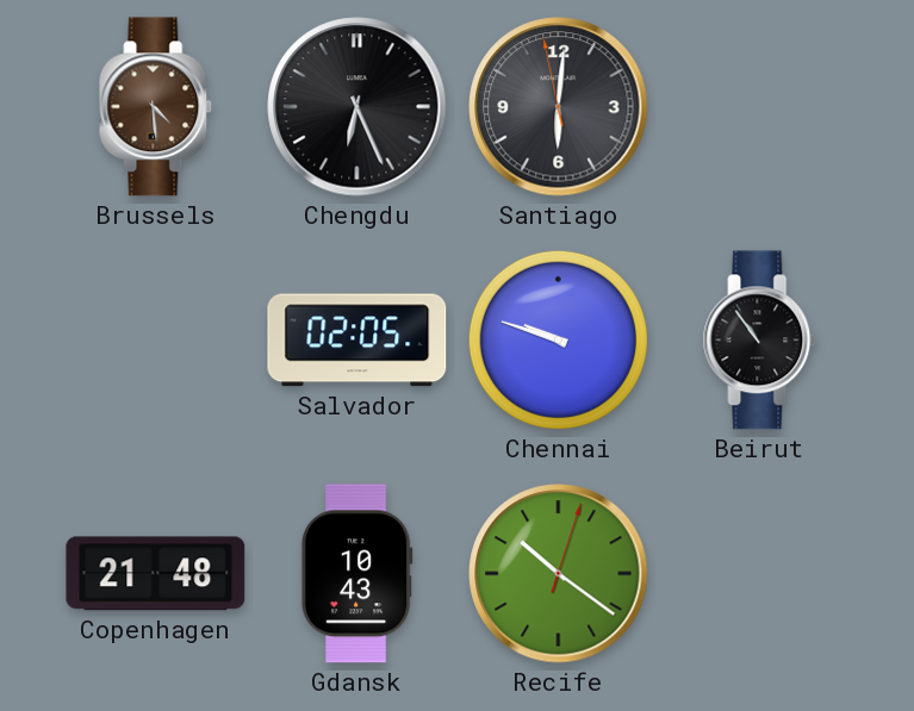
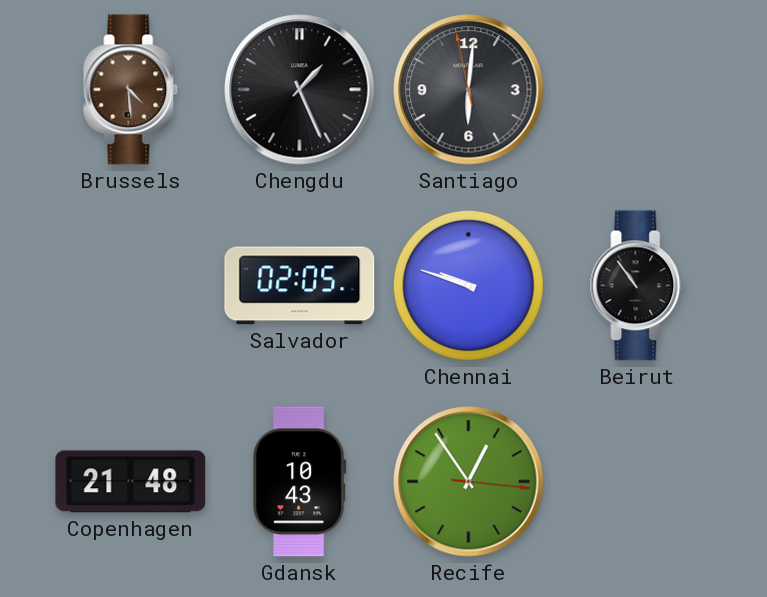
Chengdu: 6:26 -> 1:26 (300, 90)
Recife: 10:21 -> 12:54 (469, 482)
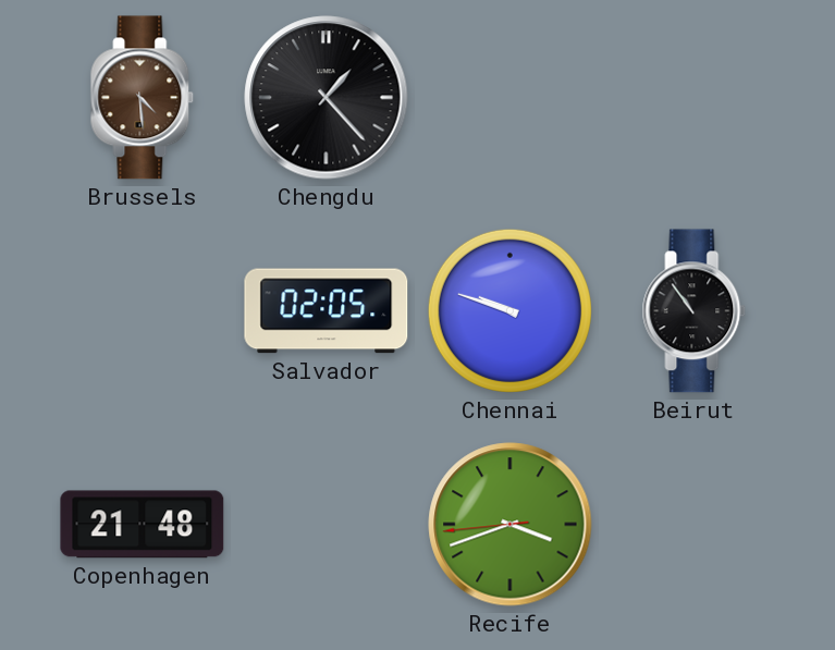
Chengdu: 1:26 -> 1:23 (327, 98)
Santiago: 6:00 -> none (469, 90)
Gdansk: 10:43 -> none (299, 482)
Recife: 12:54 -> 3:41 (511, 525)
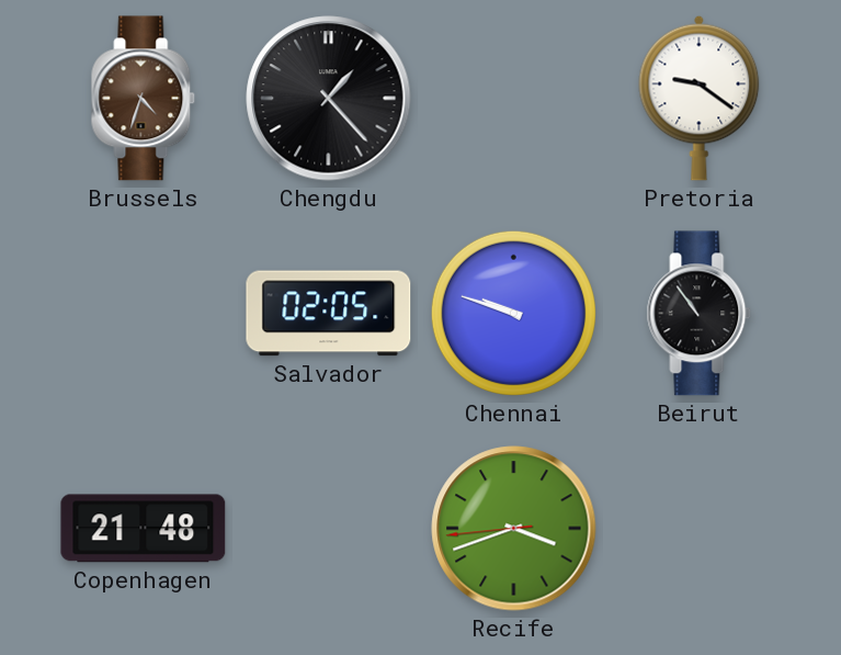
Brussels: 4:29 -> 4:33 (144, 99)
Pretoria: none -> 9:21 (700, 98)
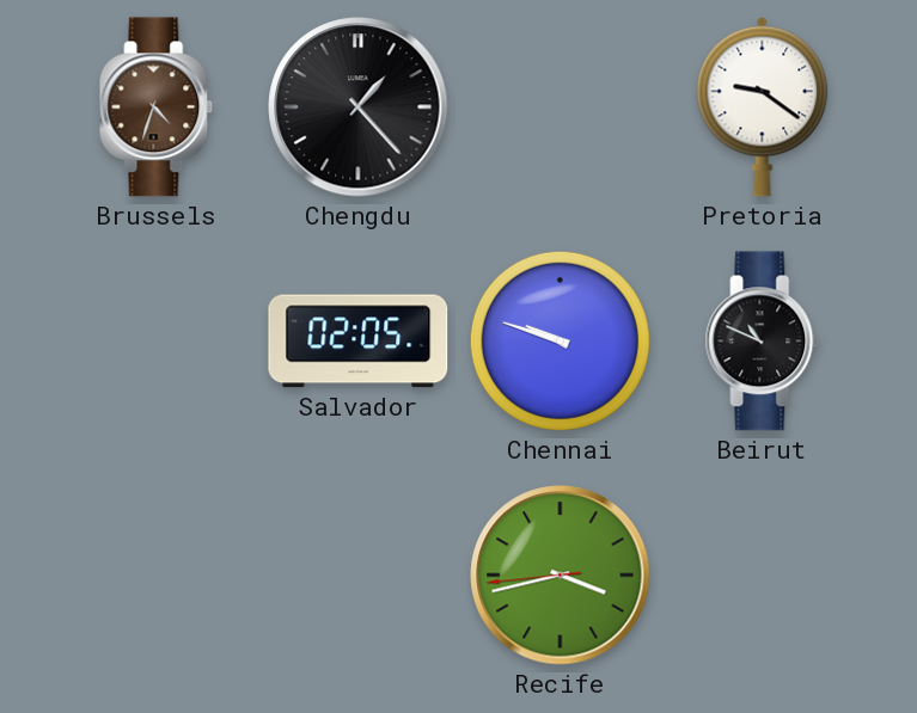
Beirut: 10:54 -> 10:49 (763, 342)
Copenhagen: 21:48 -> none (144, 529)
Recife: 3:41 -> 3:42 (561, 576)
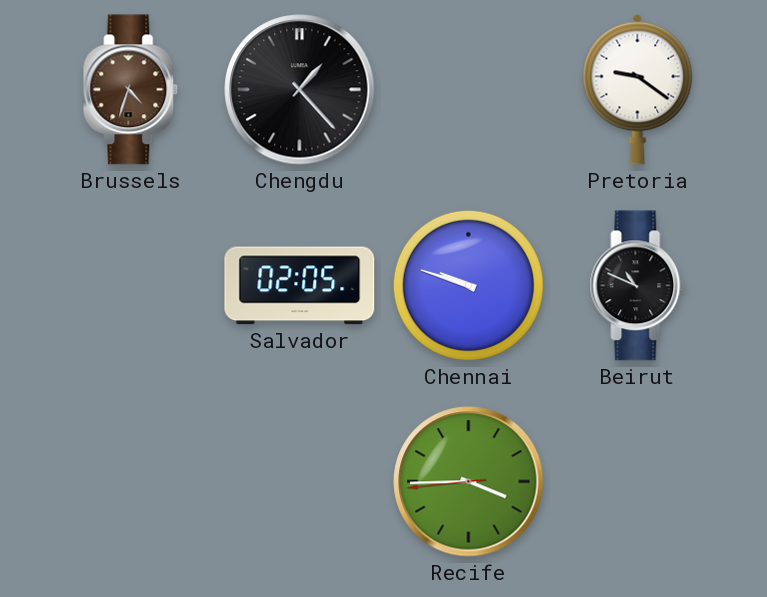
Recife: 3:42 -> 3:44 (469, 482)
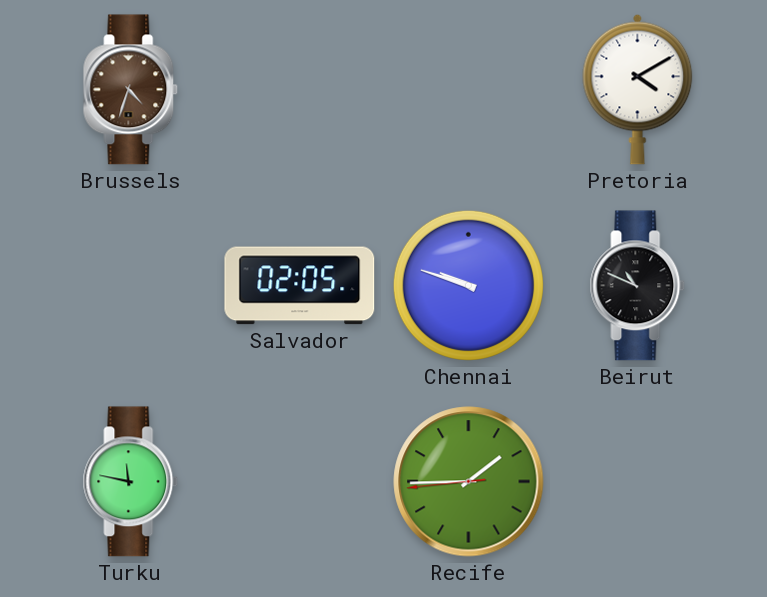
Chengdu: 1:23 -> none (300, 90)
Pretoria: 9:21 -> 4:10 (638, 89)
Turku: none -> 11:47 (131, 482)
Recife: 3:44 -> 1:44 (469, 482)
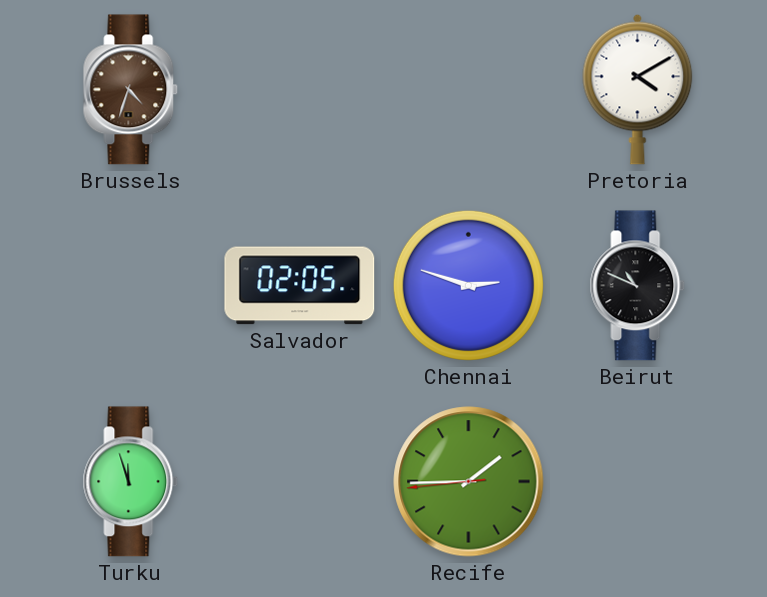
Chennai: 9:48 -> 2:48 (468, 285)
Turku: 11:47 -> 11:57 (131, 482)
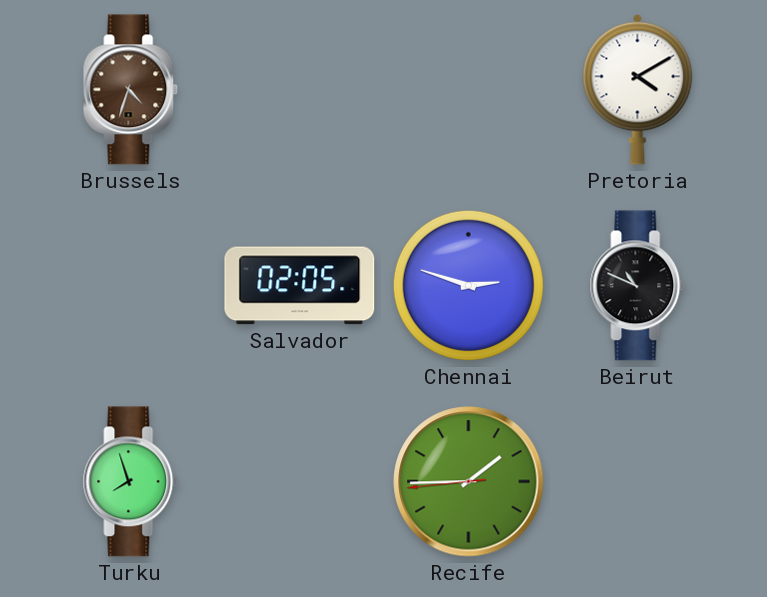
Turku: 11:57 -> 7:57 (131, 482)
